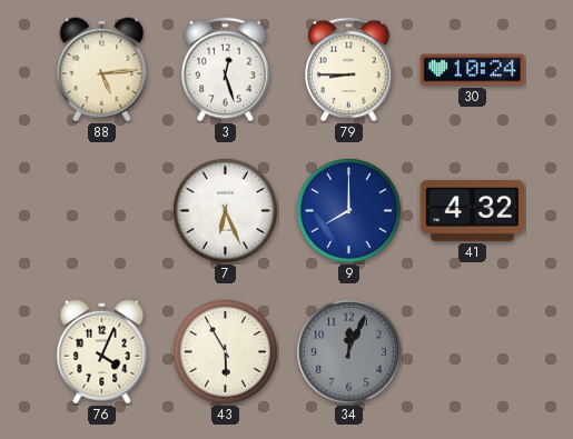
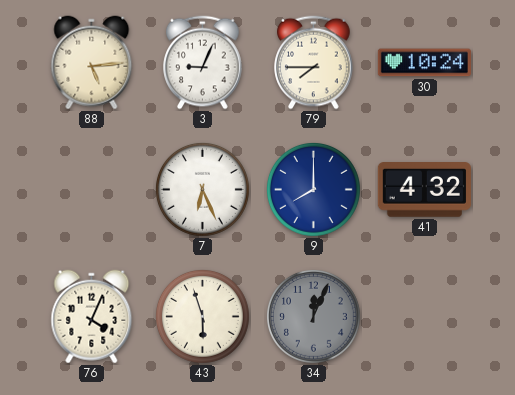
3: 12:27 -> 9:04 (203, 63)
79: 8:45 -> 7:45 (314, 63)
43: 5:55 -> 5:57 (202, 316)
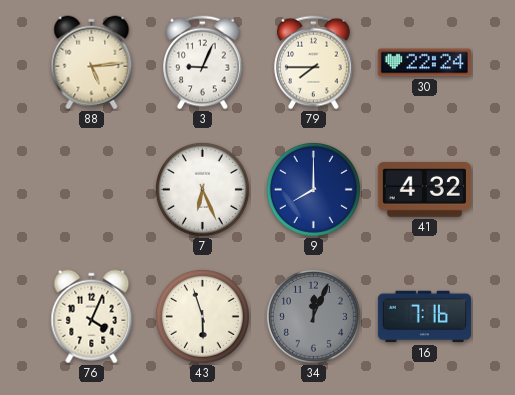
30: 10:24 -> 22:24 (424, 63)
16: none -> 7:16 (424, 317)
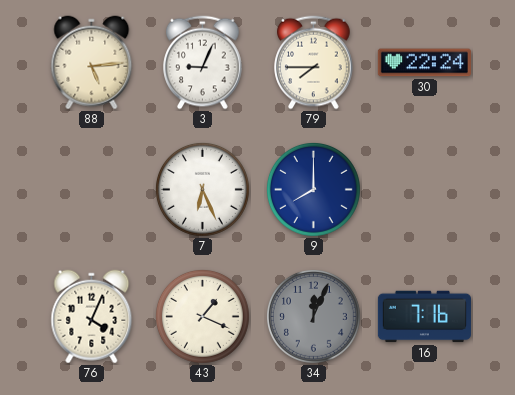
41: 4:32 -> none (424, 190)
43: 5:57 -> 1:19 (202, 316)
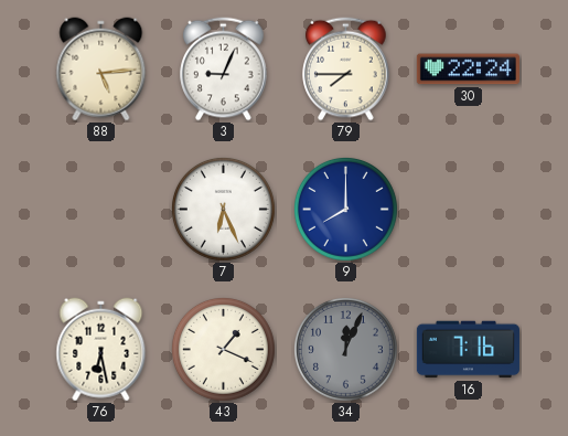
76: 4:04 -> 6:28 (101, 350)
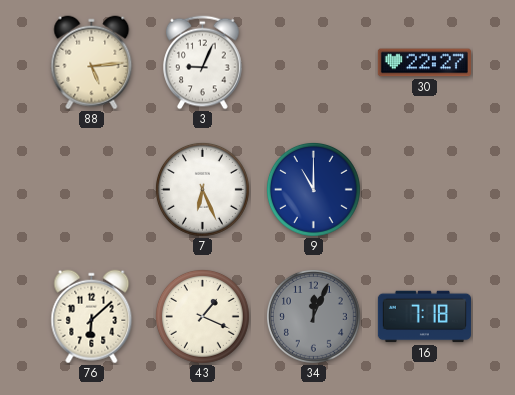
79: 7:45 -> none (346, 70)
30: 22:24 -> 22:27 (424, 63)
9: 8:00 -> 11:00 (313, 189)
76: 6:28 -> 6:08 (92, 317)
16: 7:16 -> 7:18 (424, 317)
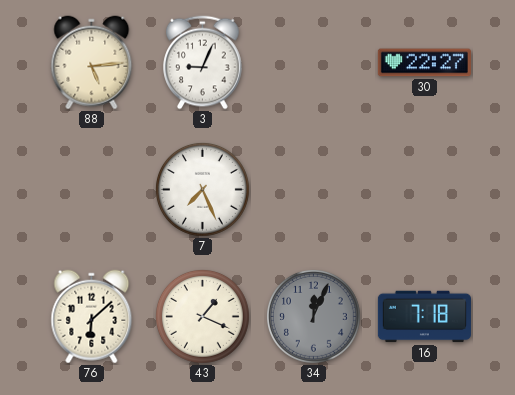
7: 6:26 -> 7:26 (202, 189)
9: 11:00 -> none (313, 189)
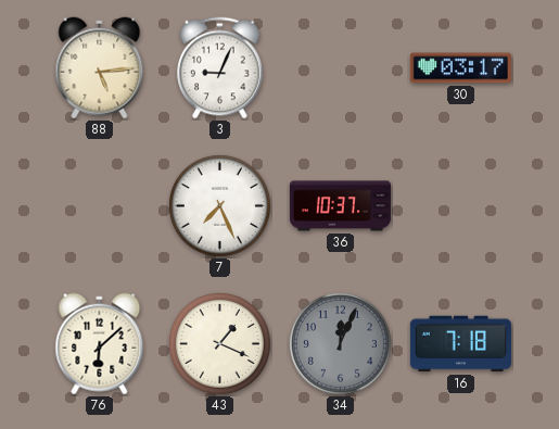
30: 22:27 -> 03:17 (460, 68)
36: none -> 10:37 (340, 206)
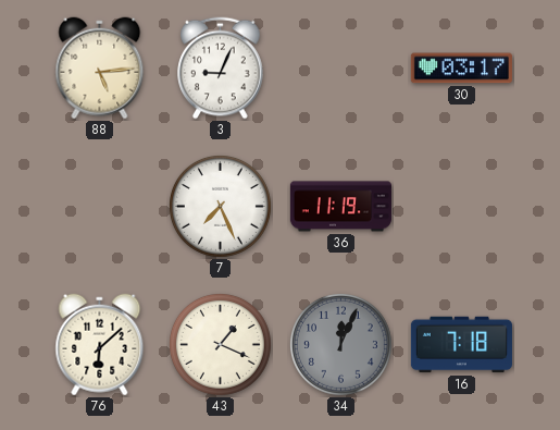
36: 10:37 -> 11:19 (340, 207)
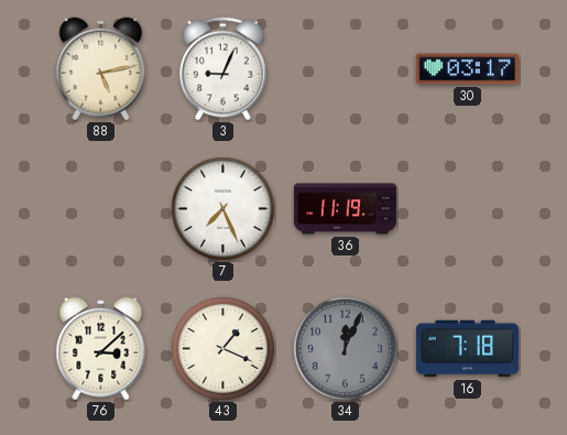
88: 5:14 -> 5:13 (101, 69)
76: 6:08 -> 3:08 (101, 349)
